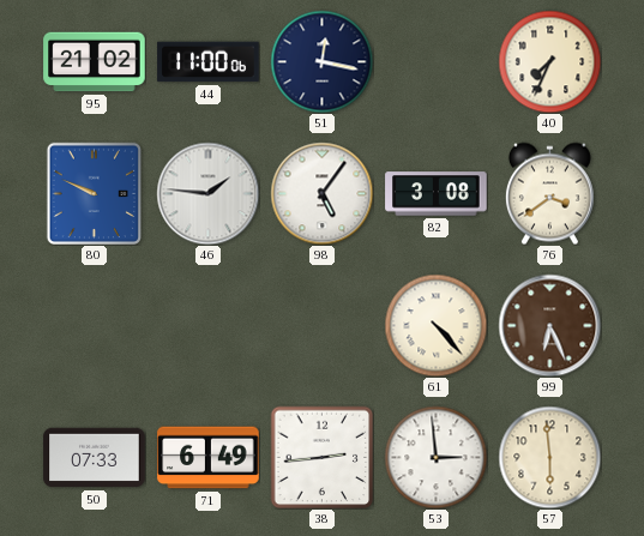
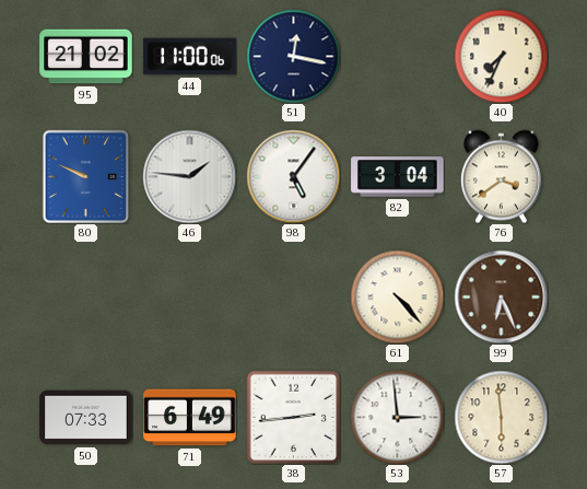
82: 3:08 -> 3:04 (398, 177)
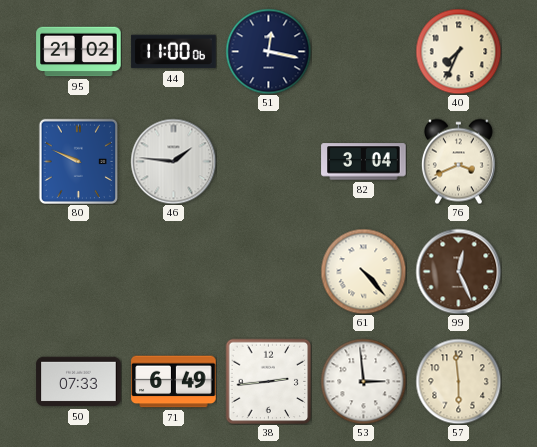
98: 5:06 -> none (293, 176)
76: 3:39 -> 3:41 (458, 161)
99: 6:26 -> 12:26 (458, 271)
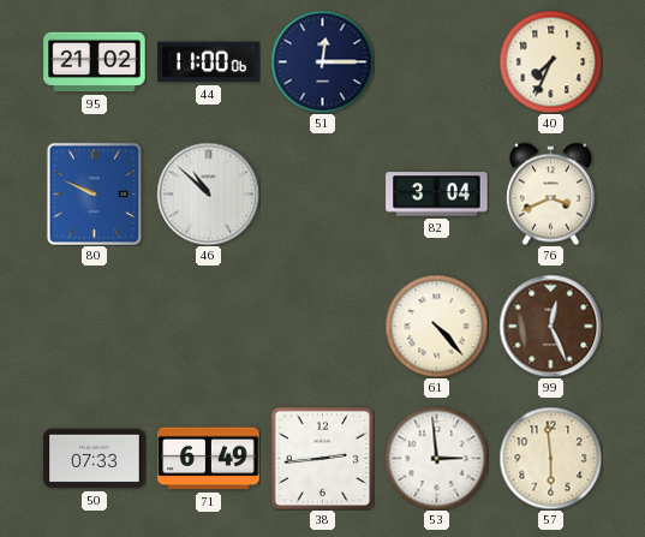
51: 12:17 -> 12:15 (322, 61)
46: 1:46 -> 10:52 (208, 193)
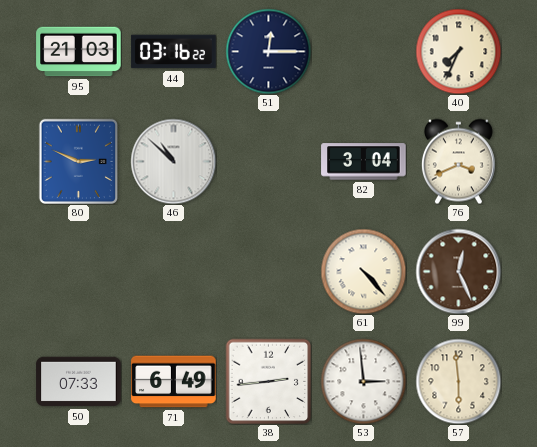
95: 21:02 -> 21:03 (79, 52)
44: 11:00 -> 03:16 (174, 52)
80: 9:49 -> 2:49 (78, 161)
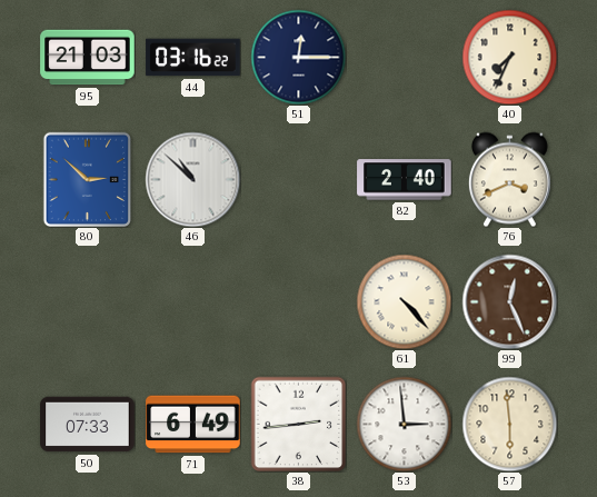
80: 2:49 -> 2:52 (87, 179)
82: 3:04 -> 2:40 (405, 180)
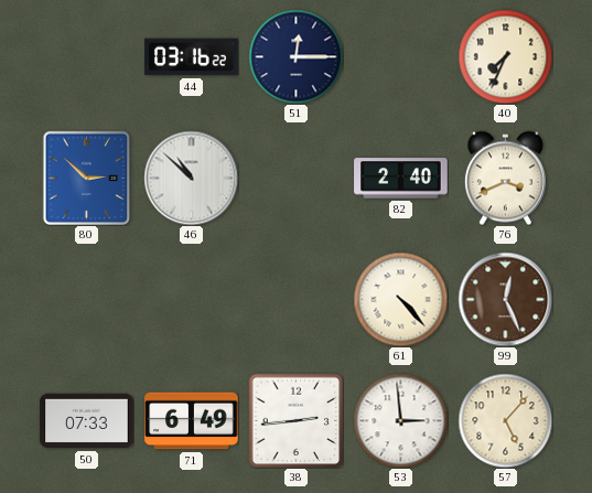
95: 21:03 -> none (88, 58)
57: 5:59 -> 5:07 (505, 420)
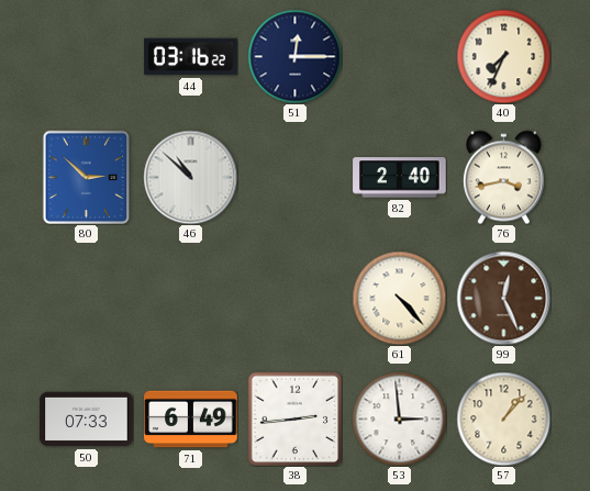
76: 3:41 -> 3:43 (503, 177)
57: 5:07 -> 1:07 (503, 419)
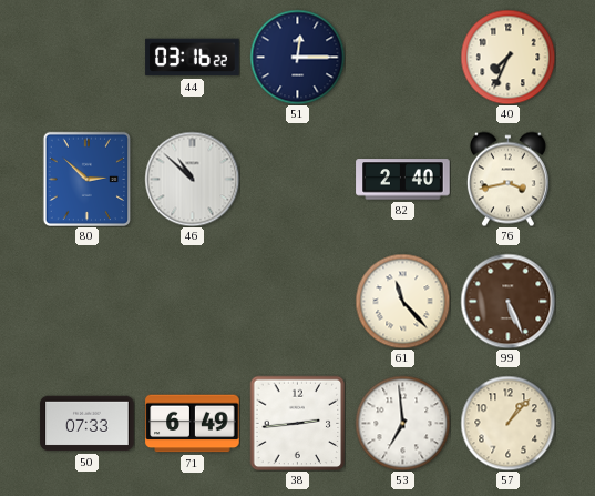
61: 4:23 -> 11:23 (402, 301)
99: 12:26 -> 5:26 (507, 301)
53: 2:59 -> 6:59 (402, 423)
